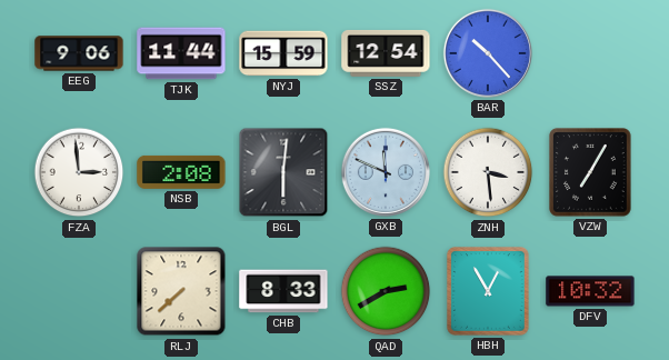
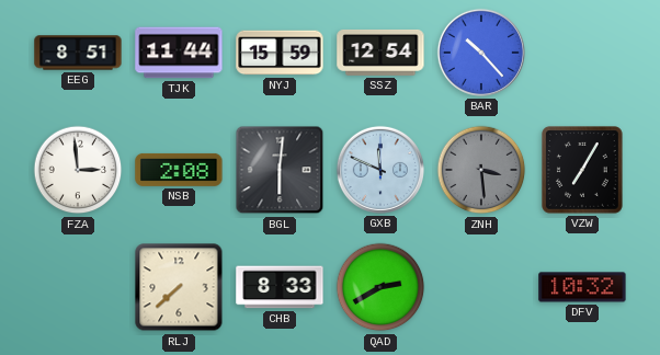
EEG: 9:06 -> 8:51 (78, 53)
ZNH dial: white -> grey (481, 170)
HBH: 12:55 -> none (488, 291)
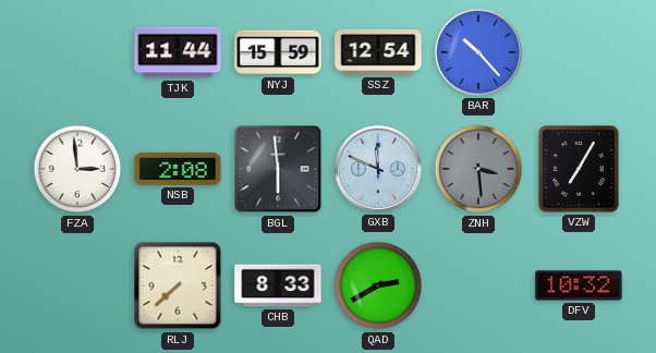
EEG: 8:51 -> none (78, 53)
BGL: 6:01 -> 5:59 (278, 169)
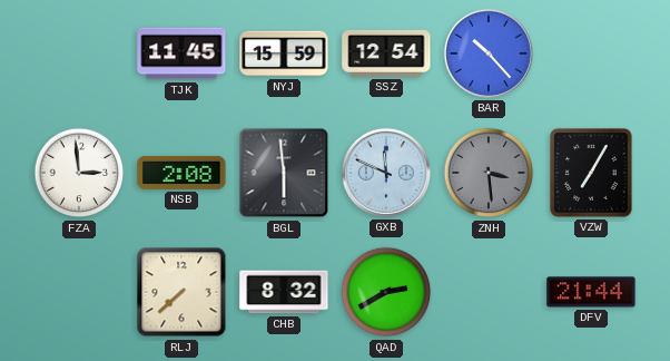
TJK: 11:44 -> 11:45 (181, 53)
CHB: 8:33 -> 8:32 (284, 292)
DFV: 10:32 -> 21:44 (591, 292)
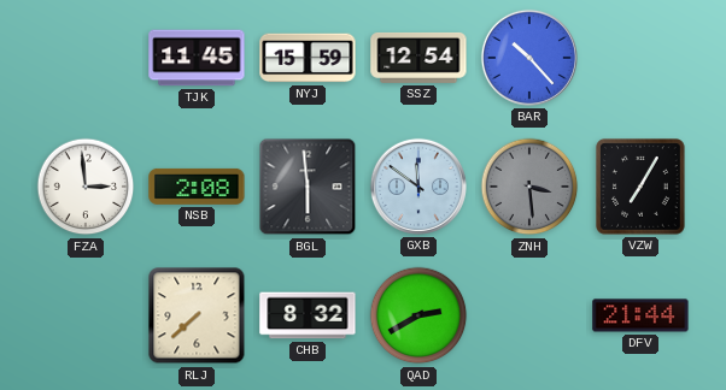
GXB: 11:49 -> 11:51 (418, 187)
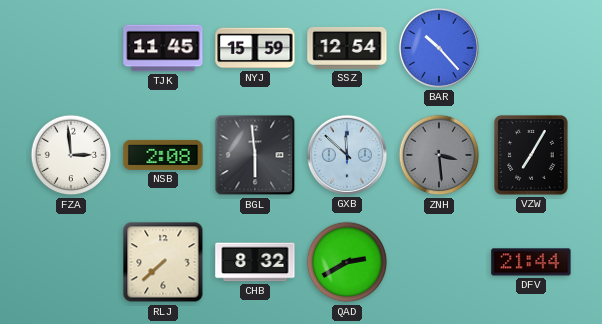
GXB: 11:51 -> 11:52 (347, 155)
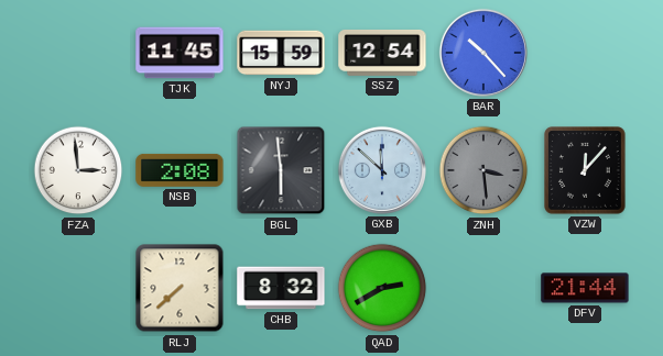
VZW: 7:05 -> 12:07 (585, 170)
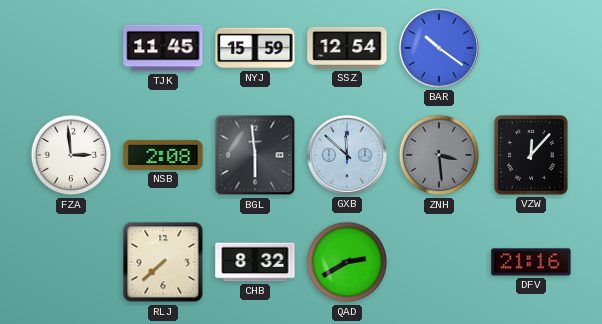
BAR: 10:23 -> 10:21 (439, 48)
DFV: 21:44 -> 21:16 (531, 262)
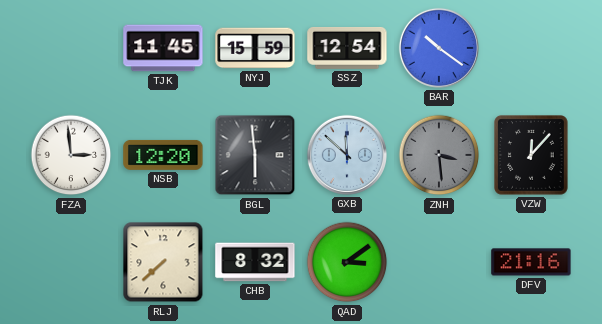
NSB: 2:08 -> 12:20 (163, 155)
QAD: 2:40 -> 3:09 (347, 262)
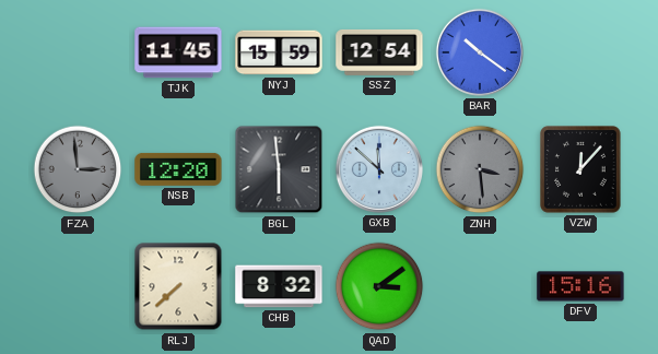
FZA dial: white -> grey (78, 169)
DFV: 21:16 -> 15:16 (580, 286)
